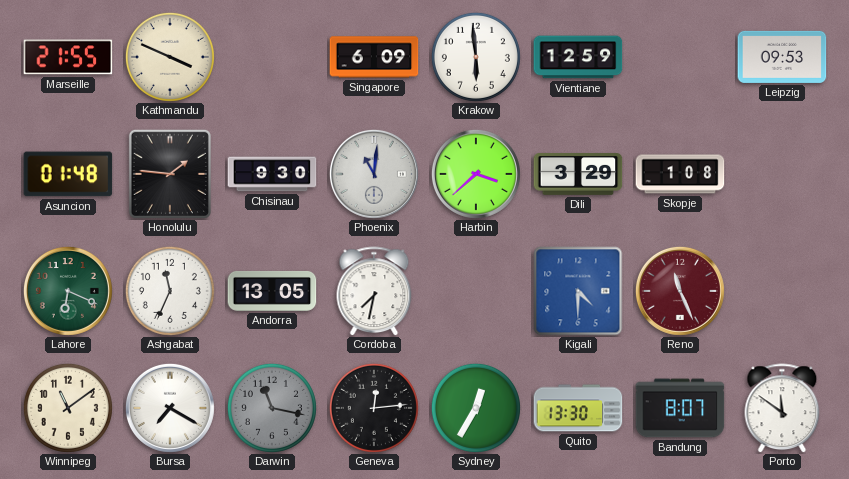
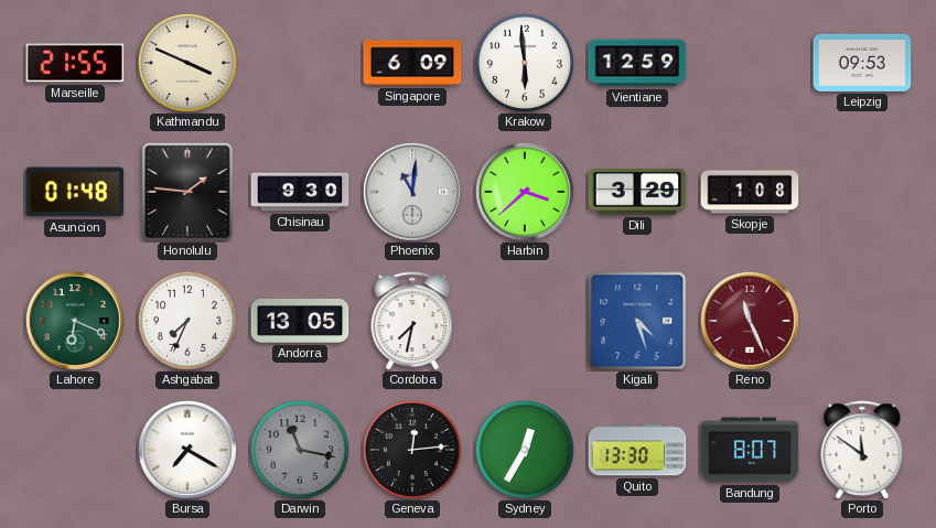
Ashgabat: 11:34 -> 7:34 (187, 321)
Kigali: 4:30 -> 4:27 (637, 321)
Winnipeg: 11:09 -> none (68, 408)
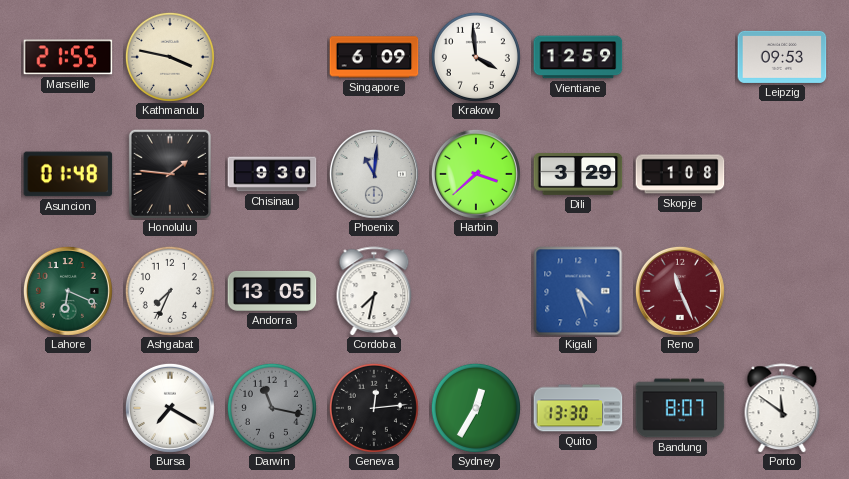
Kathmandu: 3:49 -> 3:47 (170, 57)
Krakow: 5:59 -> 3:59 (476, 57)
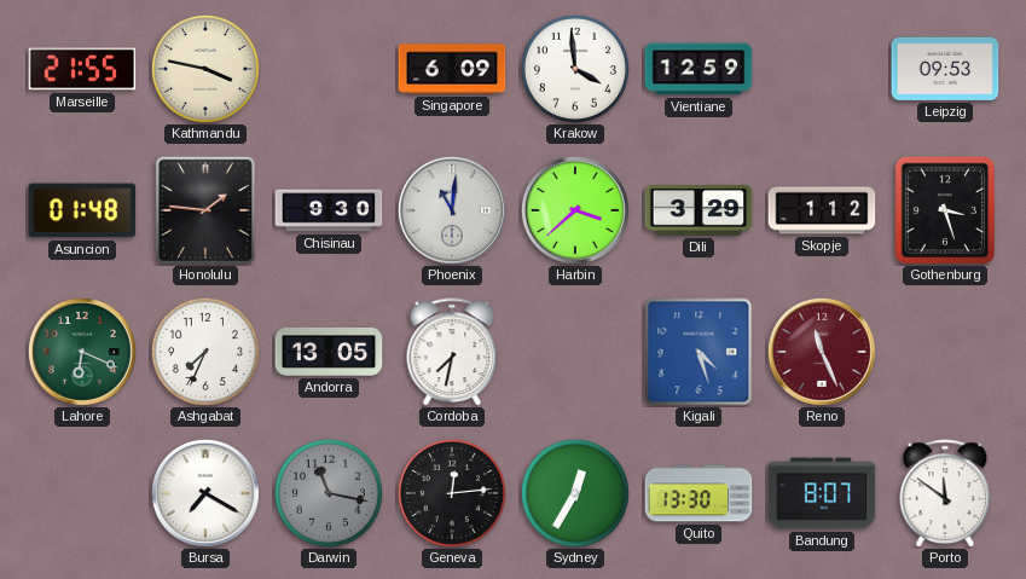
Skopje: 1:08 -> 1:12 (822, 210)
Gothenburg: none -> 3:27 (945, 210)
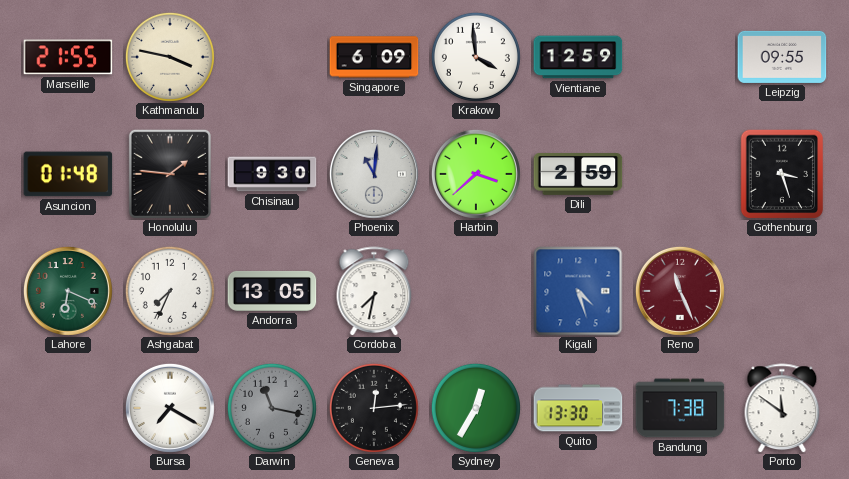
Leipzig: 09:53 -> 09:55 (782, 57)
Dili: 3:29 -> 2:59 (578, 175)
Skopje: 1:12 -> none (822, 210)
Bandung: 8:07 -> 7:38 (680, 408)
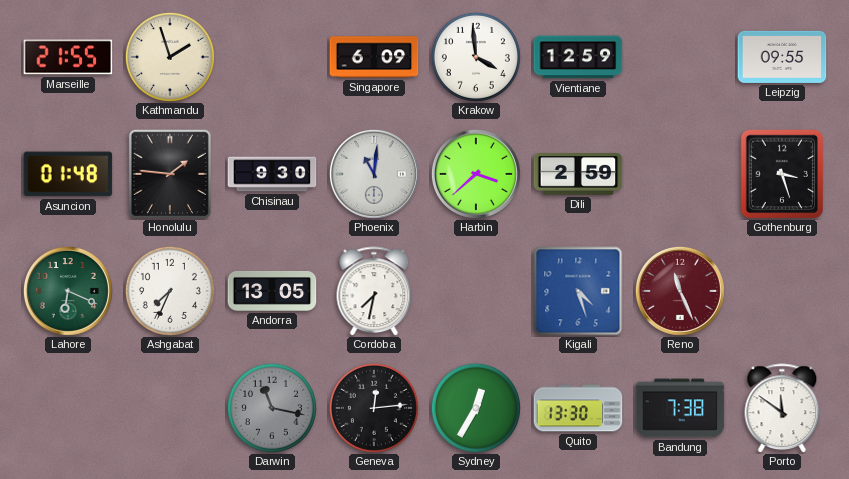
Kathmandu: 3:47 -> 1:57 (170, 57)
Bursa: 7:20 -> none (170, 408)
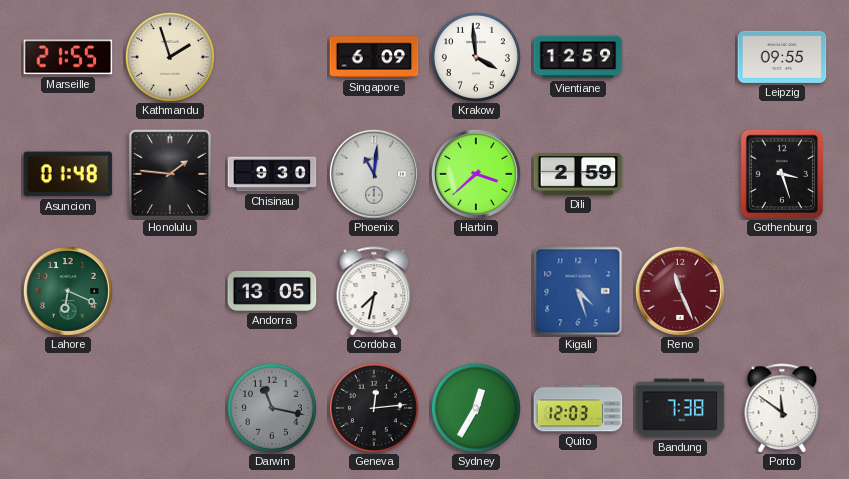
Ashgabat: 7:34 -> none (170, 291)
Quito: 13:30 -> 12:03 (578, 408)
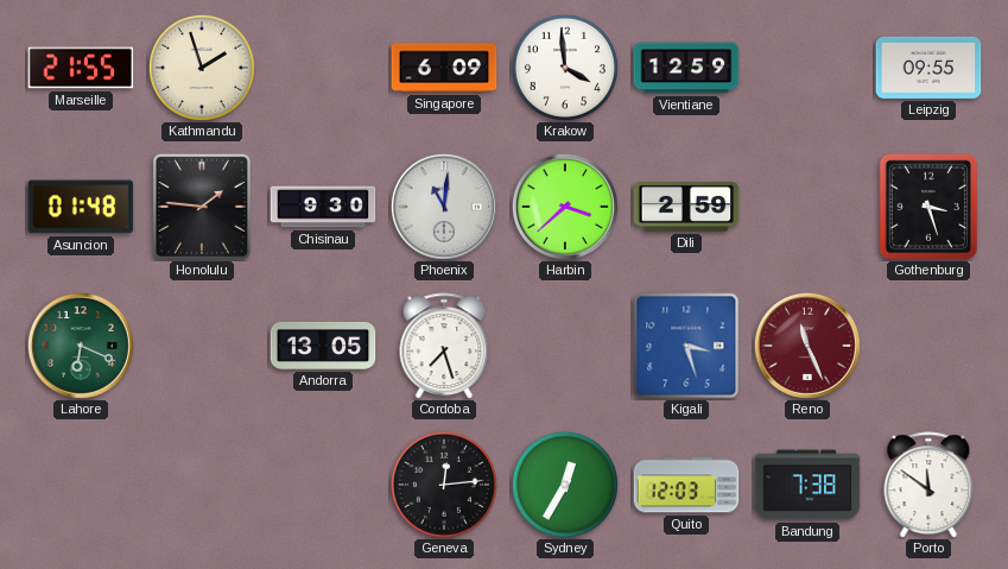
Cordoba: 7:32 -> 7:27 (444, 346)
Kigali: 4:27 -> 3:27 (686, 346)
Darwin: 11:17 -> none (272, 408)
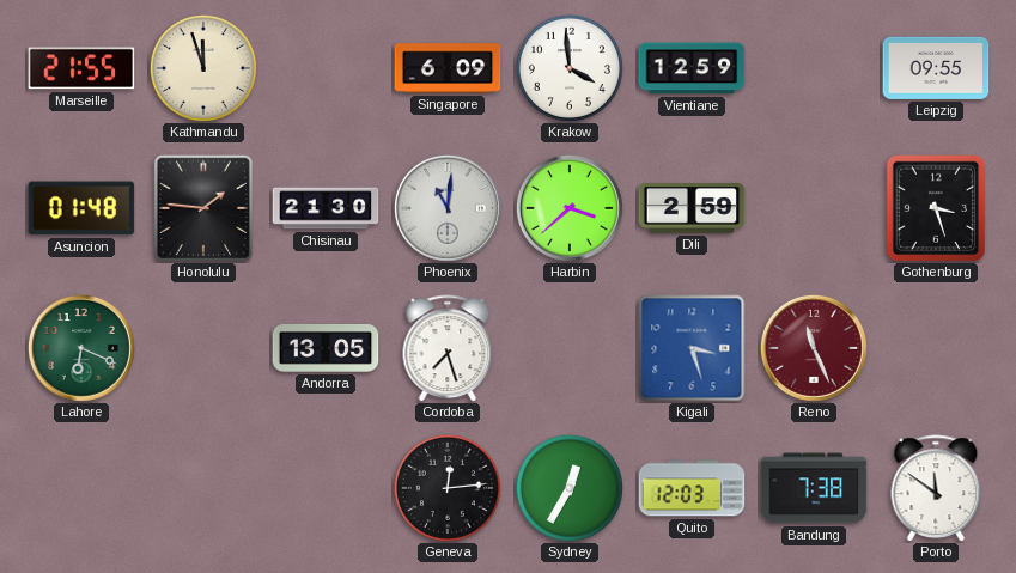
Kathmandu: 1:57 -> 11:57 (203, 68)
Chisinau: 9:30 -> 21:30 (326, 208)
